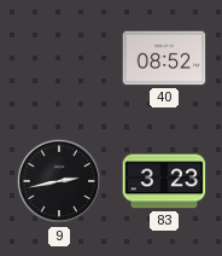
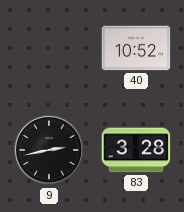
40: 08:52 -> 10:52 (136, 48)
83: 3:23 -> 3:28 (136, 150)
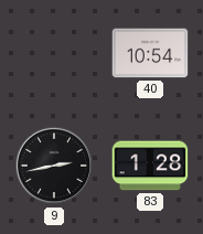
40: 10:52 -> 10:54 (150, 53)
83: 3:28 -> 1:28 (150, 166)
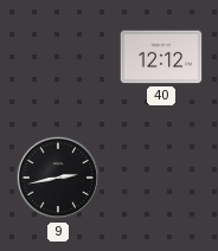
40: 10:54 -> 12:12 (161, 57)
83: 1:28 -> none (150, 166)
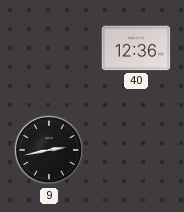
40: 12:12 -> 12:36 (136, 48)
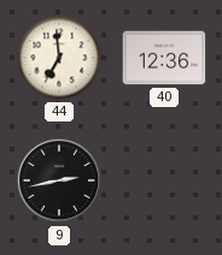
44: none -> 6:59 (59, 58)
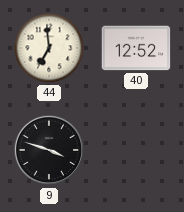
40: 12:36 -> 12:52 (136, 48)
9: 2:43 -> 3:48 (49, 150)
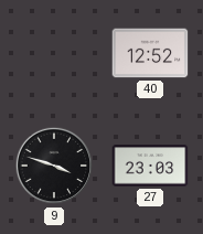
44: 6:59 -> none (49, 48)
27: none -> 23:03 (150, 166)
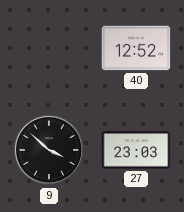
9: 3:48 -> 3:52 (49, 150)
